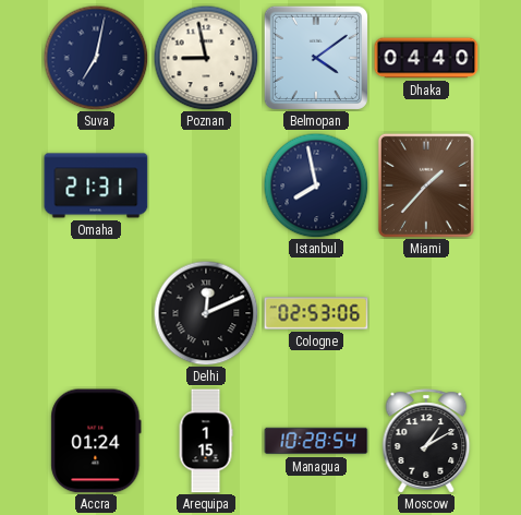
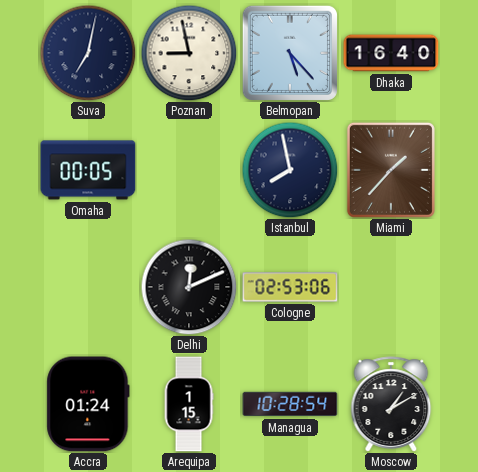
Belmopan: 4:09 -> 5:23 (290, 53)
Dhaka: 04:40 -> 16:40 (391, 53)
Omaha: 21:31 -> 00:05 (88, 170)
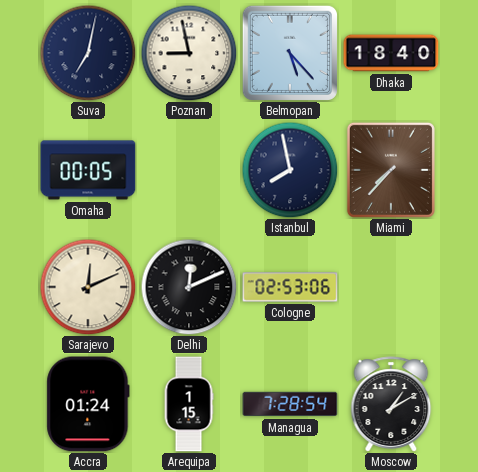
Dhaka: 16:40 -> 18:40 (391, 53)
Miami: 1:37 -> 7:37 (391, 170)
Sarajevo: none -> 12:11 (88, 287)
Managua: 10:28 -> 7:28 (290, 404)
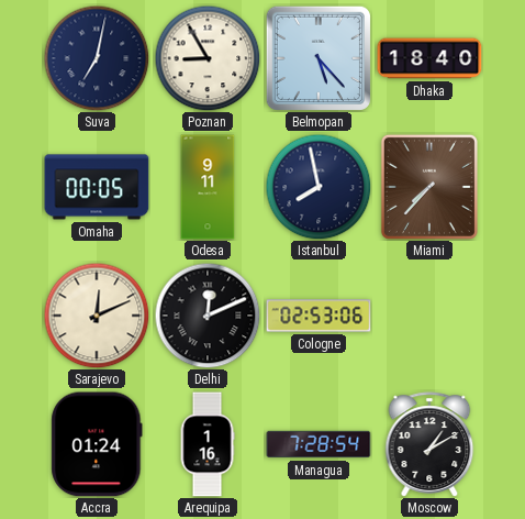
Poznan: 8:58 -> 8:55 (208, 58)
Odesa: none -> 9:11 (208, 187)
Arequipa: 1:15 -> 1:16 (208, 444)
